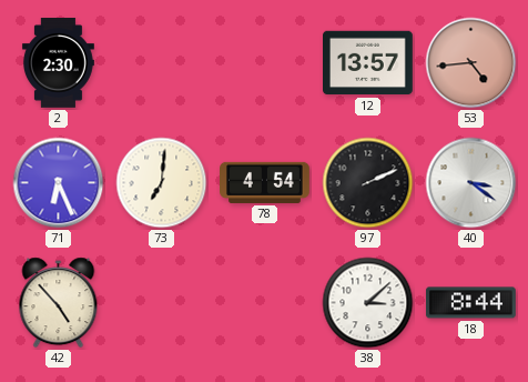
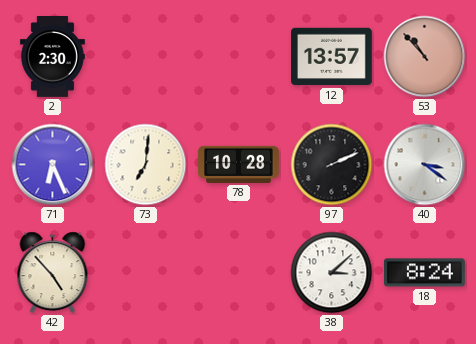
53: 4:44 -> 10:53 (425, 57)
78: 4:54 -> 10:28 (239, 164)
18: 8:44 -> 8:24 (425, 273)
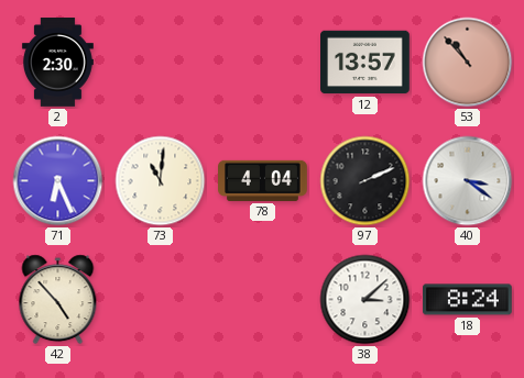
73: 7:01 -> 11:01 (161, 181)
78: 10:28 -> 4:04 (263, 180)
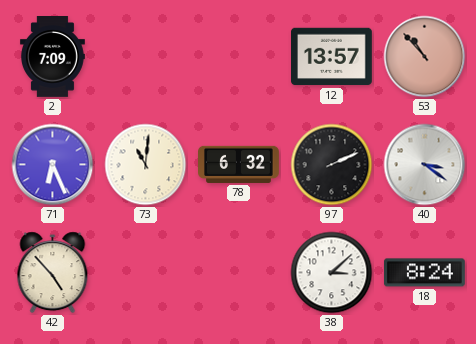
2: 2:30 -> 7:09 (52, 57)
78: 4:04 -> 6:32 (239, 164)
